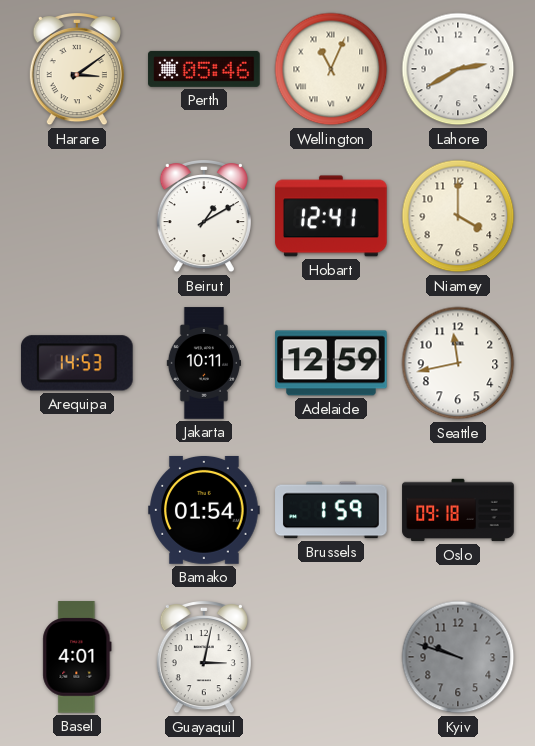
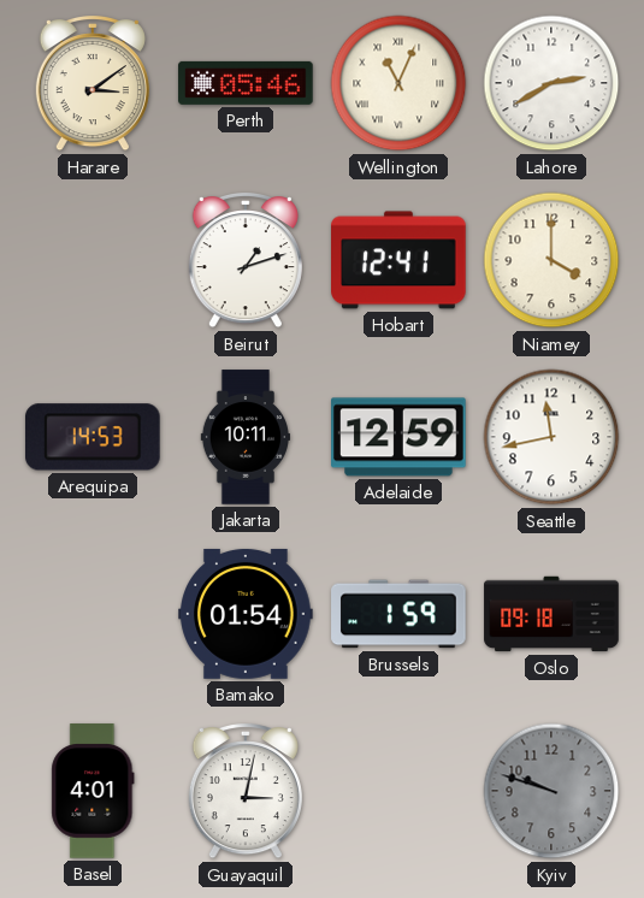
Beirut: 1:10 -> 1:12 (246, 260)
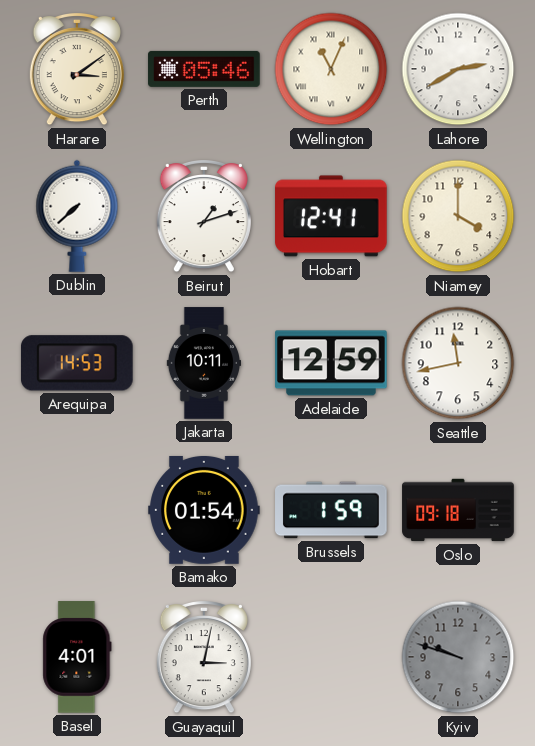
Dublin: none -> 7:38 (77, 216)
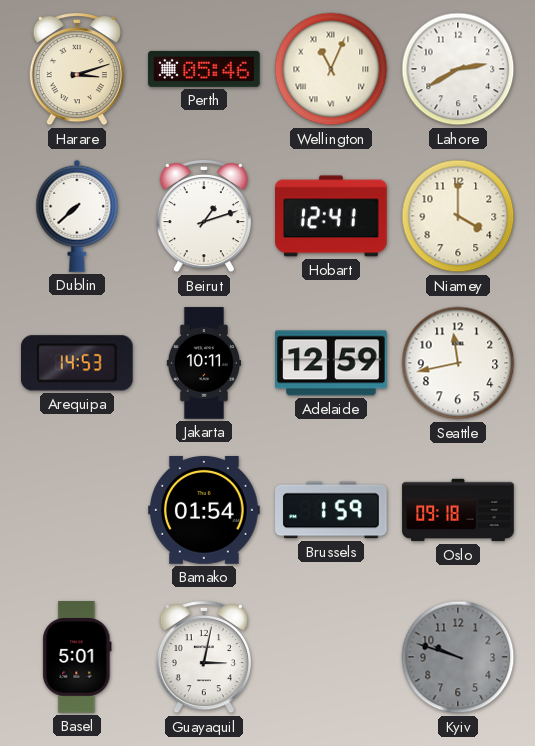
Harare: 3:09 -> 3:12 (77, 69)
Basel: 4:01 -> 5:01 (77, 657)
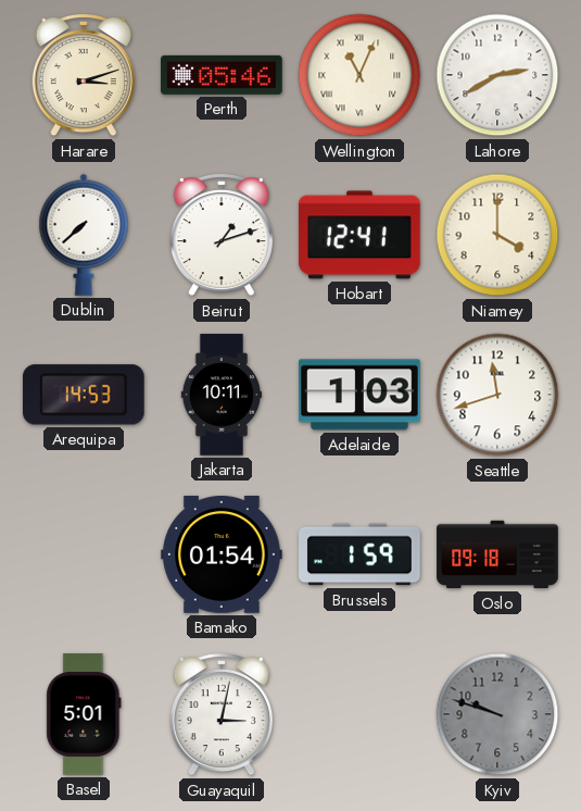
Adelaide: 12:59 -> 1:03 (359, 395)
Seattle: 11:43 -> 11:42 (497, 395)
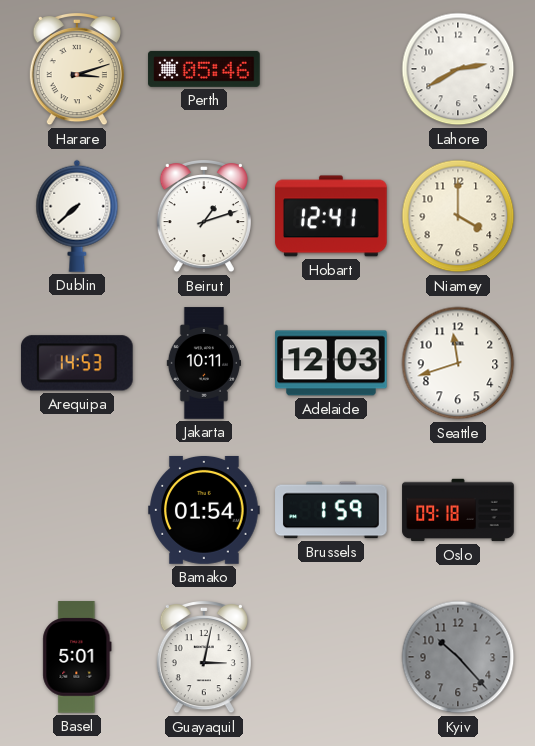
Wellington: 11:04 -> none (359, 75)
Adelaide: 1:03 -> 12:03 (331, 363)
Kyiv: 9:48 -> 10:23 (458, 657)
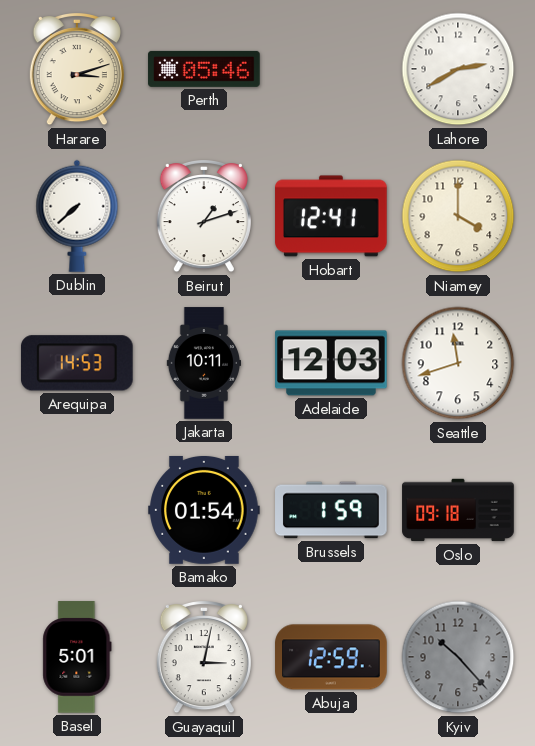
Abuja: none -> 12:59 (331, 657)
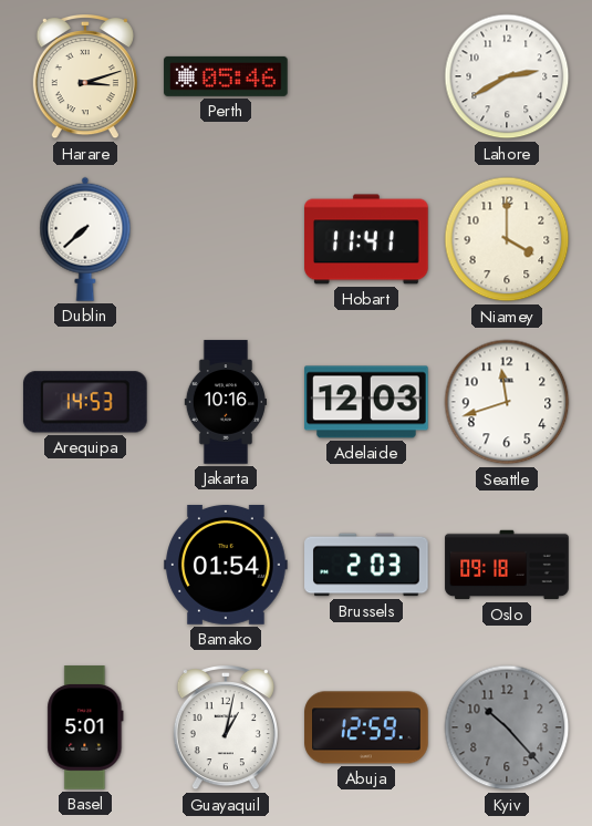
Beirut: 1:12 -> none (204, 216)
Hobart: 12:41 -> 11:41 (366, 239)
Jakarta: 10:11 -> 10:16 (225, 402)
Brussels: 1:59 -> 2:03 (366, 565)
Guayaquil: 3:02 -> 1:02 (226, 727)
